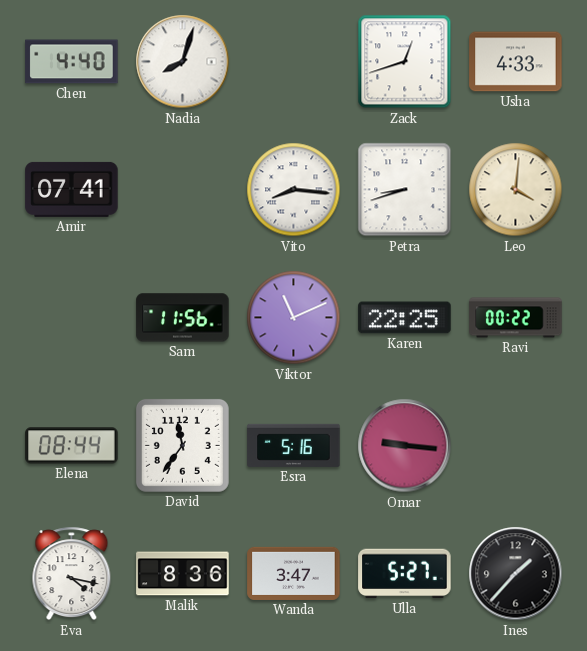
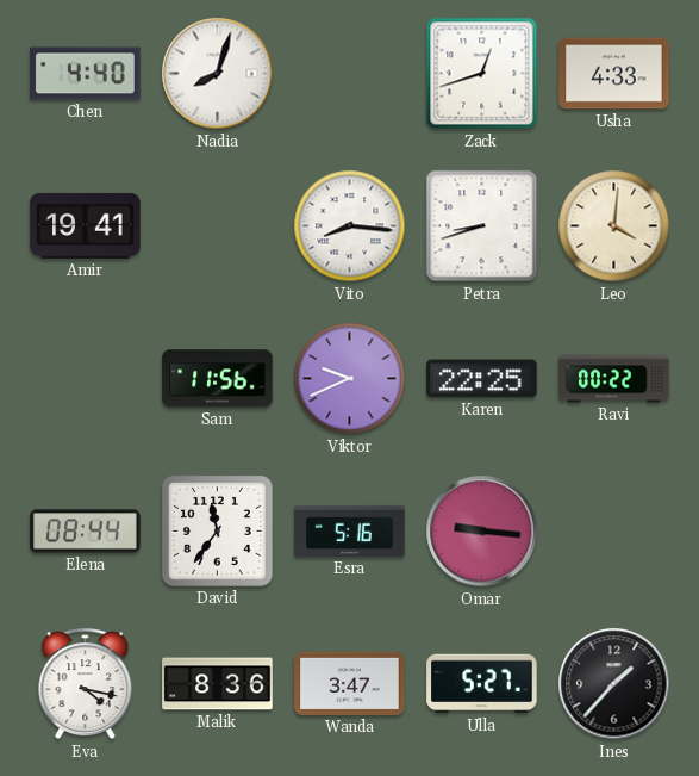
Amir: 07:41 -> 19:41 (86, 225)
Viktor: 11:11 -> 9:41 (350, 379)
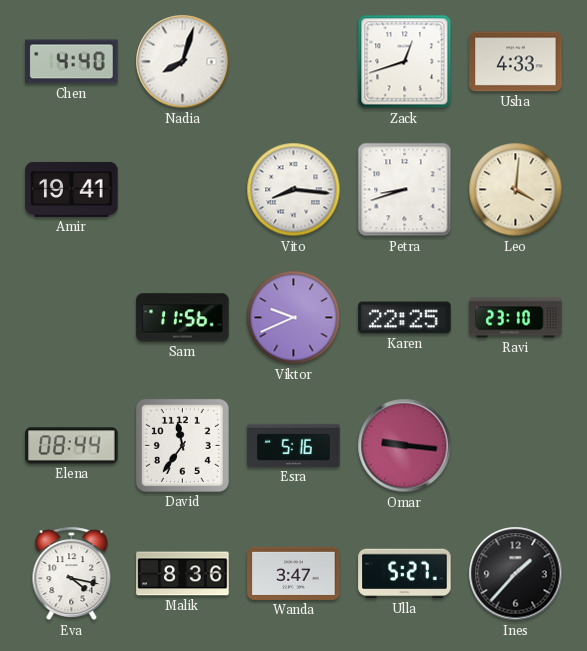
Ravi: 00:22 -> 23:10 (516, 318)
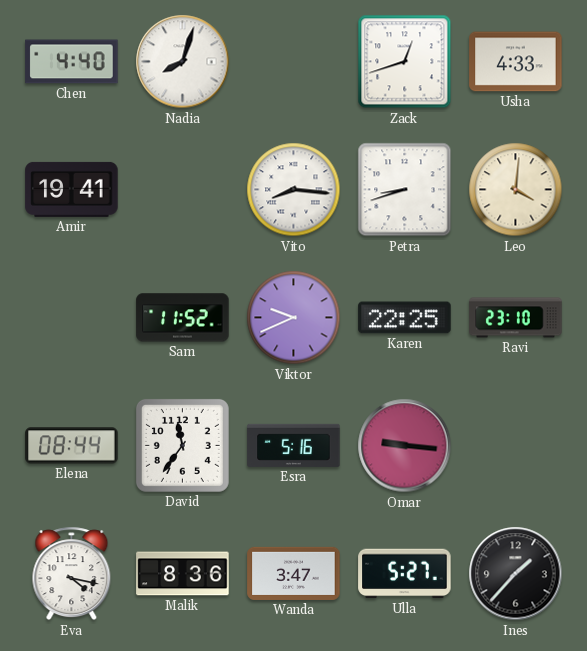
Sam: 11:56 -> 11:52 (183, 318)
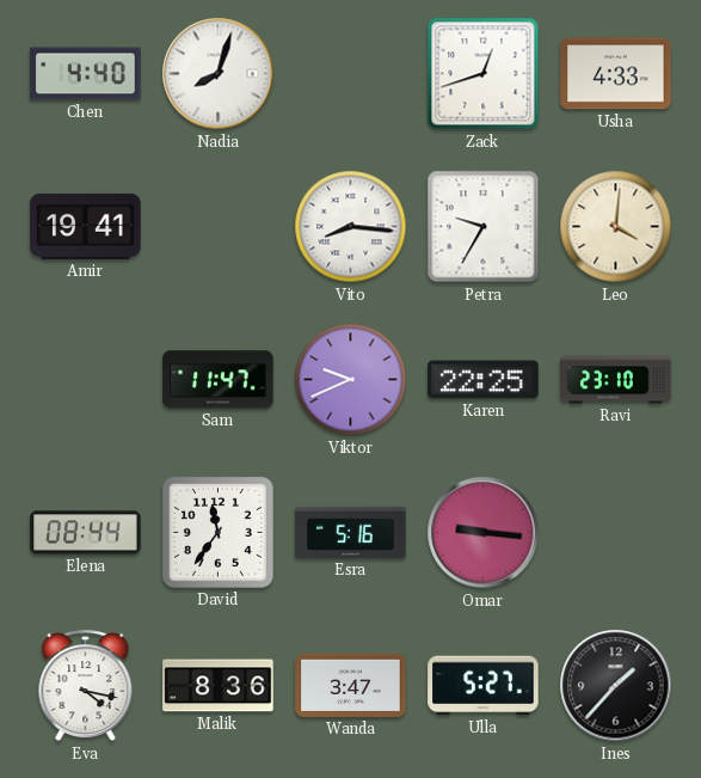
Petra: 8:42 -> 9:35 (484, 227)
Sam: 11:52 -> 11:47 (219, 380)
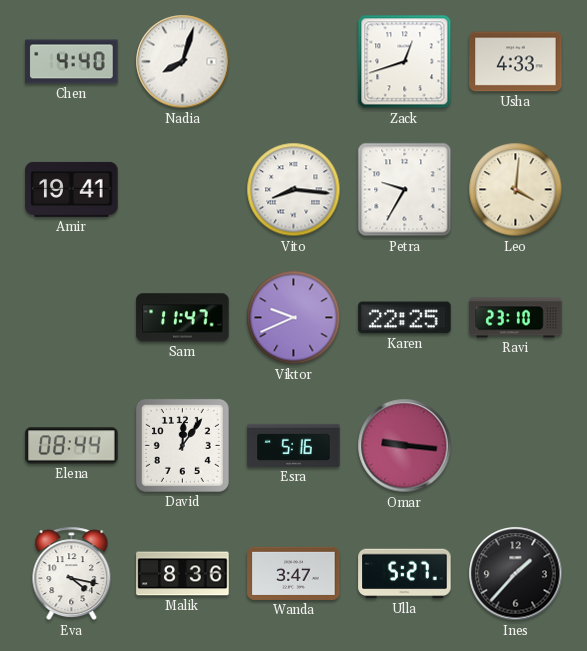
David: 11:36 -> 12:06 (182, 445)
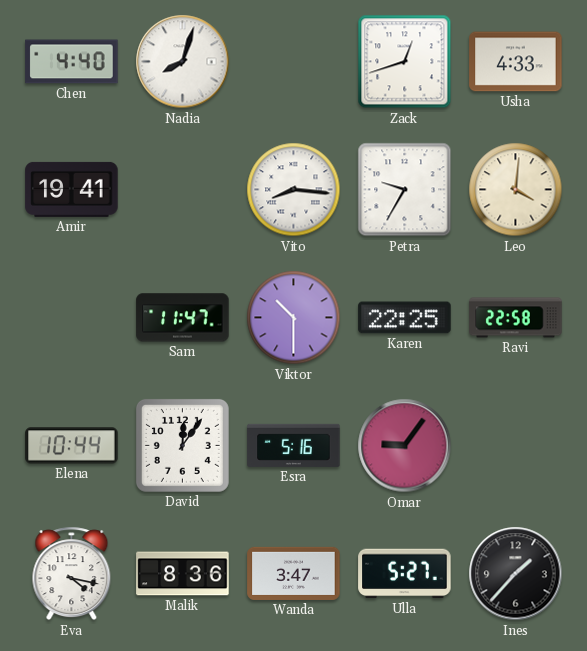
Viktor: 9:41 -> 10:30 (294, 318)
Ravi: 23:10 -> 22:58 (516, 318)
Elena: 08:44 -> 10:44 (72, 446)
Omar: 9:16 -> 9:06 (405, 446)
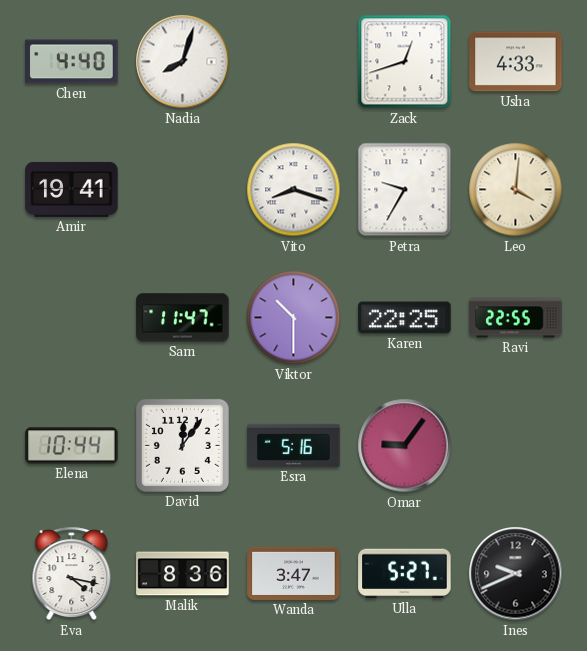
Vito: 8:16 -> 8:18 (294, 190)
Ravi: 22:58 -> 22:55 (516, 318)
Ines: 1:37 -> 9:41 (516, 574)
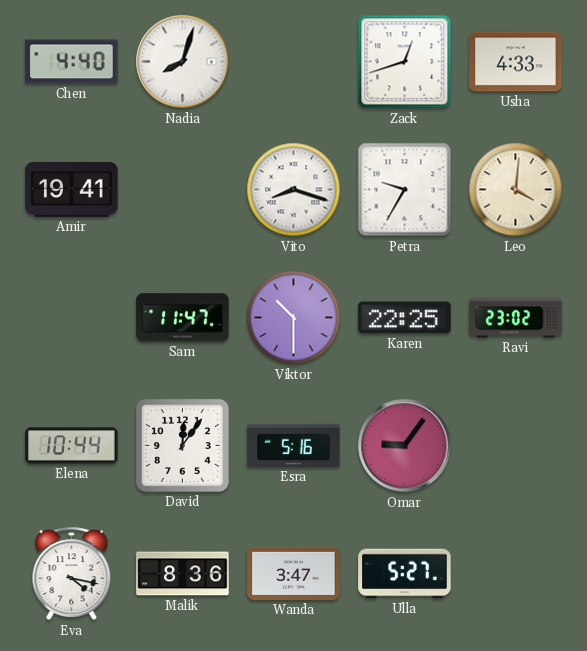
Ravi: 22:55 -> 23:02 (516, 318)
Ines: 9:41 -> none (516, 574)
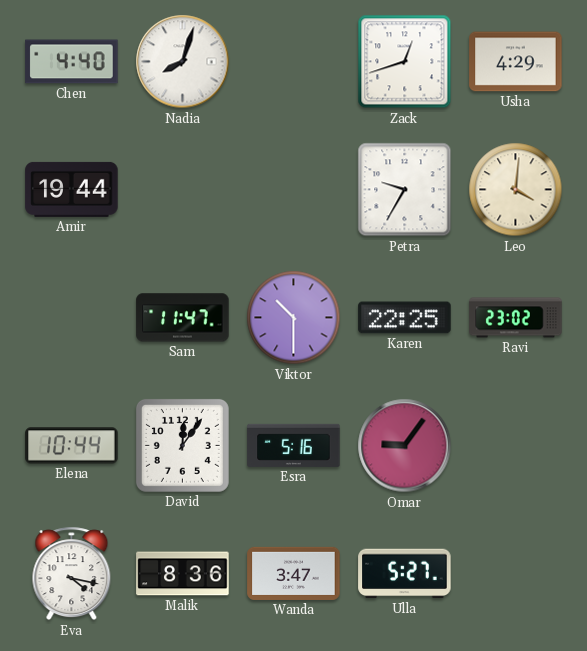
Usha: 4:33 -> 4:29 (516, 62)
Amir: 19:41 -> 19:44 (72, 189)
Vito: 8:18 -> none (294, 190)
